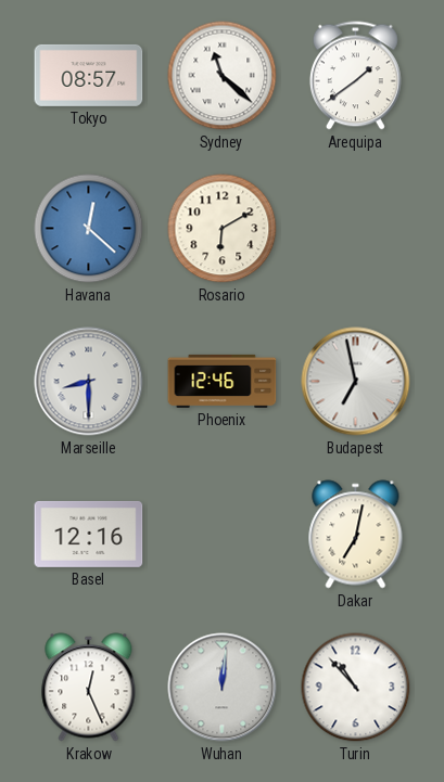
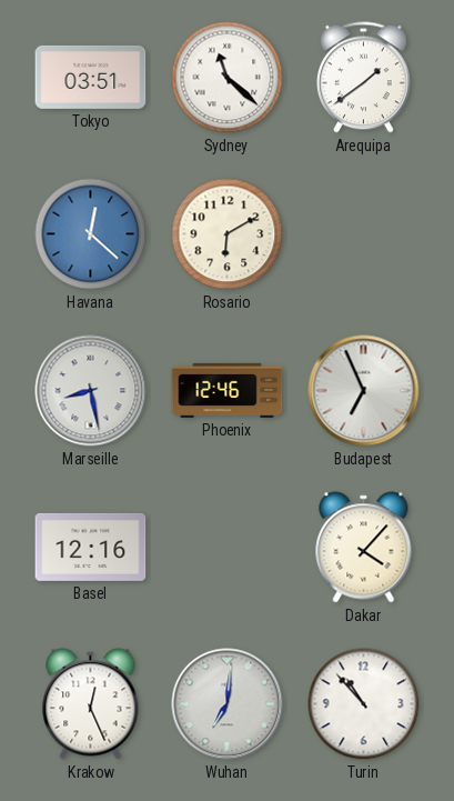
Tokyo: 08:57 -> 03:51 (91, 77)
Marseille: 8:30 -> 8:28 (91, 391)
Budapest: 6:58 -> 6:56 (364, 391)
Dakar: 7:02 -> 4:07 (364, 548)
Wuhan: 12:01 -> 7:01 (228, 704)
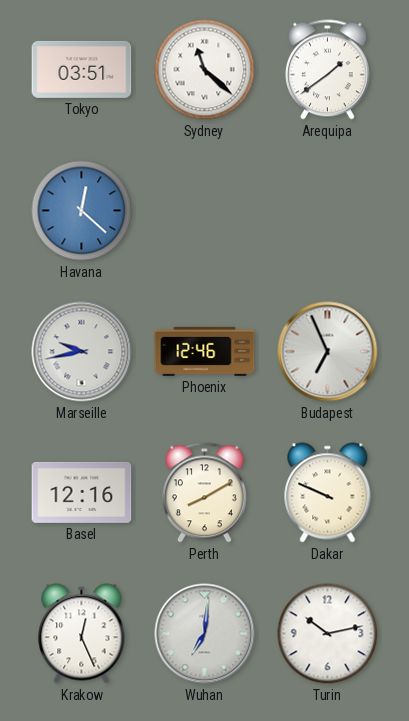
Rosario: 6:10 -> none (228, 234)
Marseille: 8:28 -> 9:43 (82, 352)
Perth: none -> 8:10 (204, 493)
Dakar: 4:07 -> 9:49 (328, 493)
Turin: 10:53 -> 10:13 (328, 634)
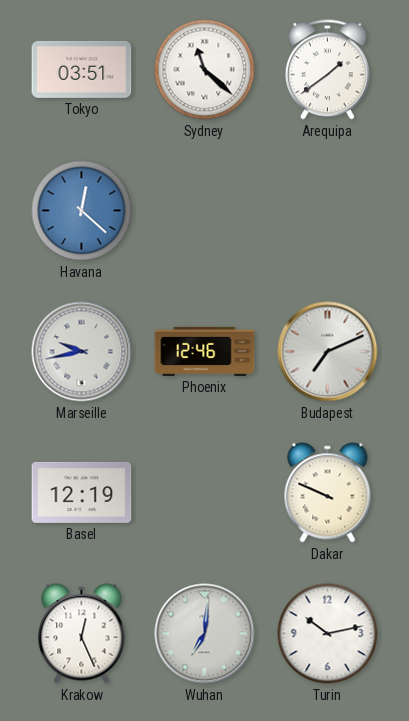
Budapest: 6:56 -> 7:11 (328, 352)
Basel: 12:16 -> 12:19 (82, 492)
Perth: 8:10 -> none (204, 493)
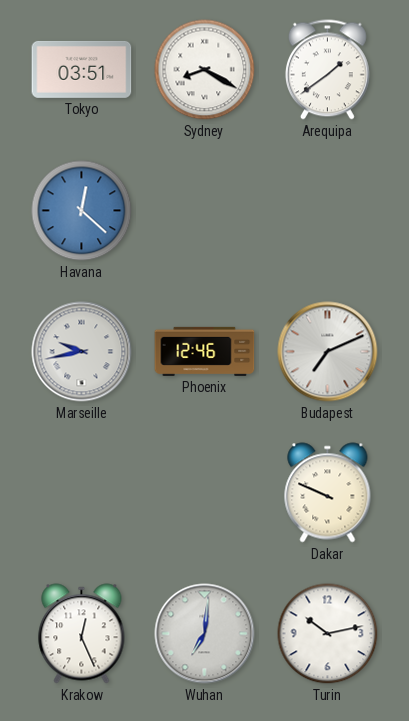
Sydney: 11:22 -> 8:20 (205, 70)
Basel: 12:19 -> none (82, 492)
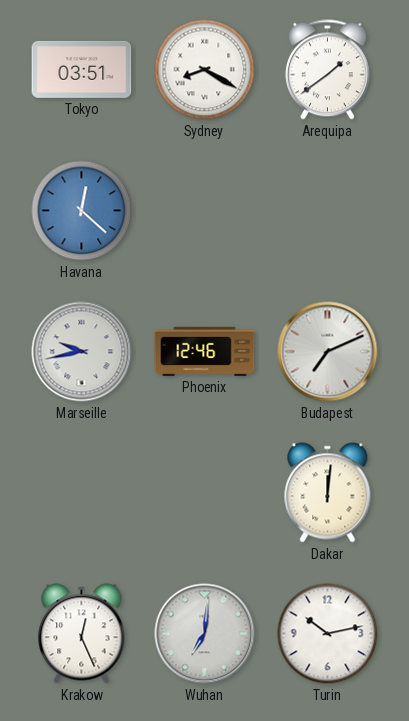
Dakar: 9:49 -> 12:01 (328, 493)
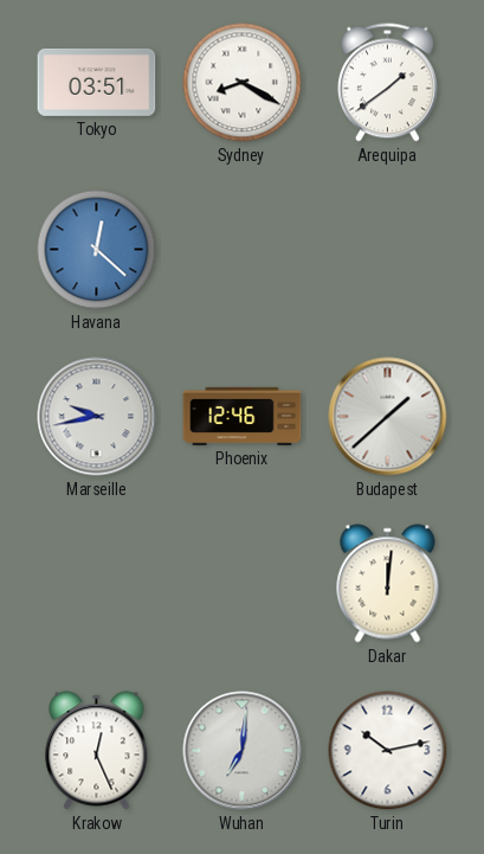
Budapest: 7:11 -> 1:38 (388, 417)
